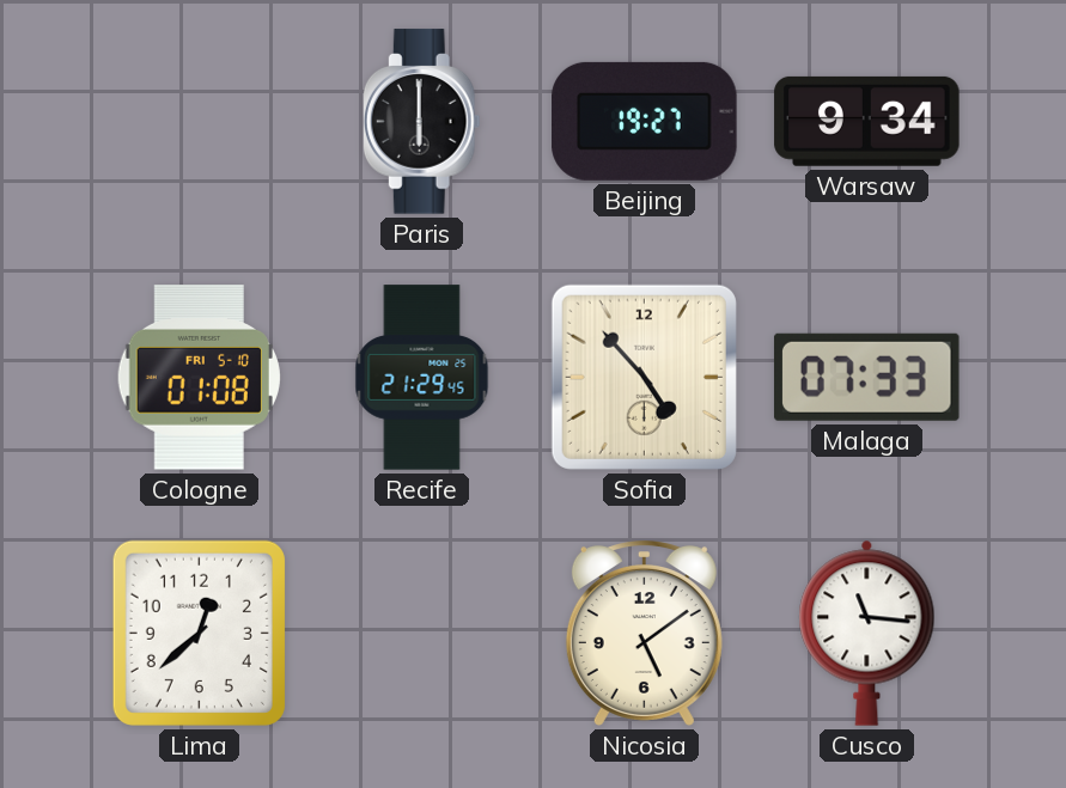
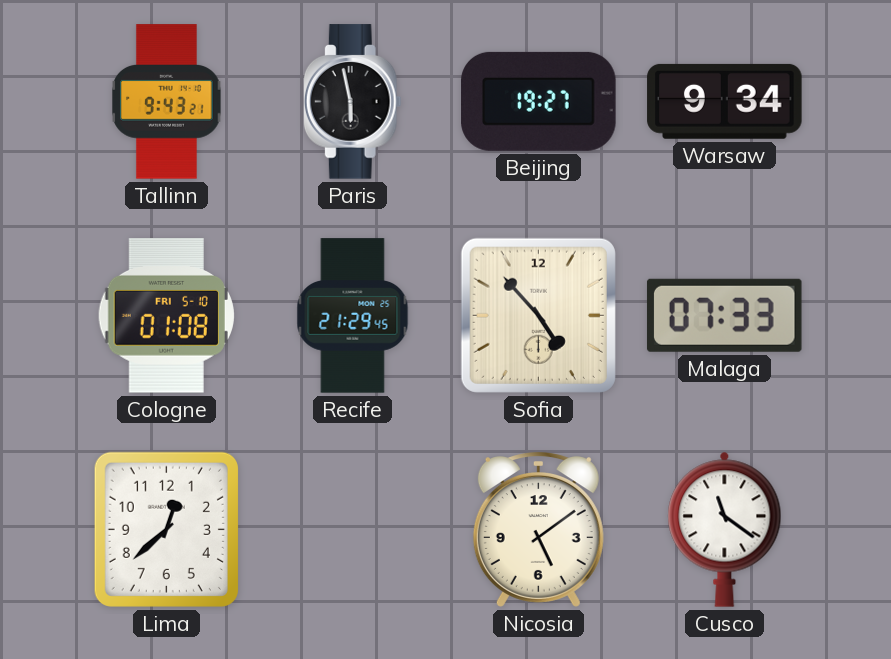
Tallinn: none -> 9:43 (167, 102)
Paris: 6:00 -> 5:58 (352, 102)
Cusco: 11:16 -> 11:21 (725, 529)
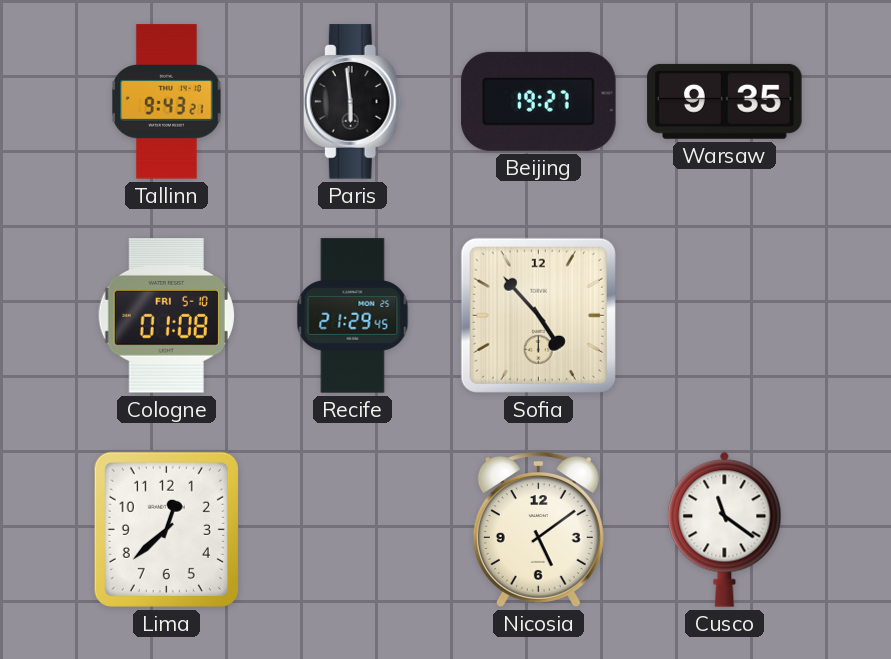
Paris: 5:58 -> 5:59 (352, 102)
Warsaw: 9:34 -> 9:35 (725, 101)
Malaga: 07:33 -> none (724, 315)
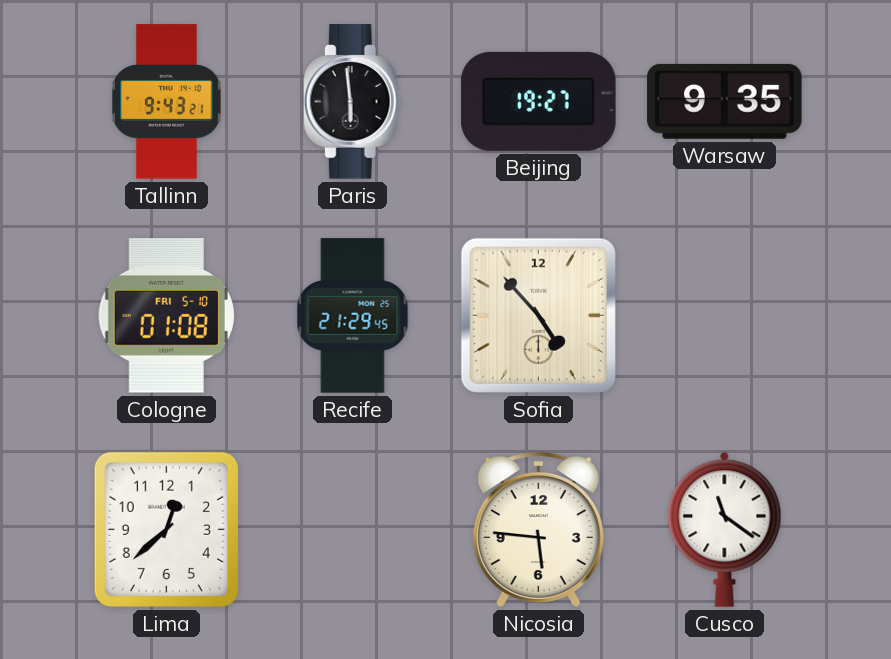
Nicosia: 5:09 -> 5:46 (538, 530)
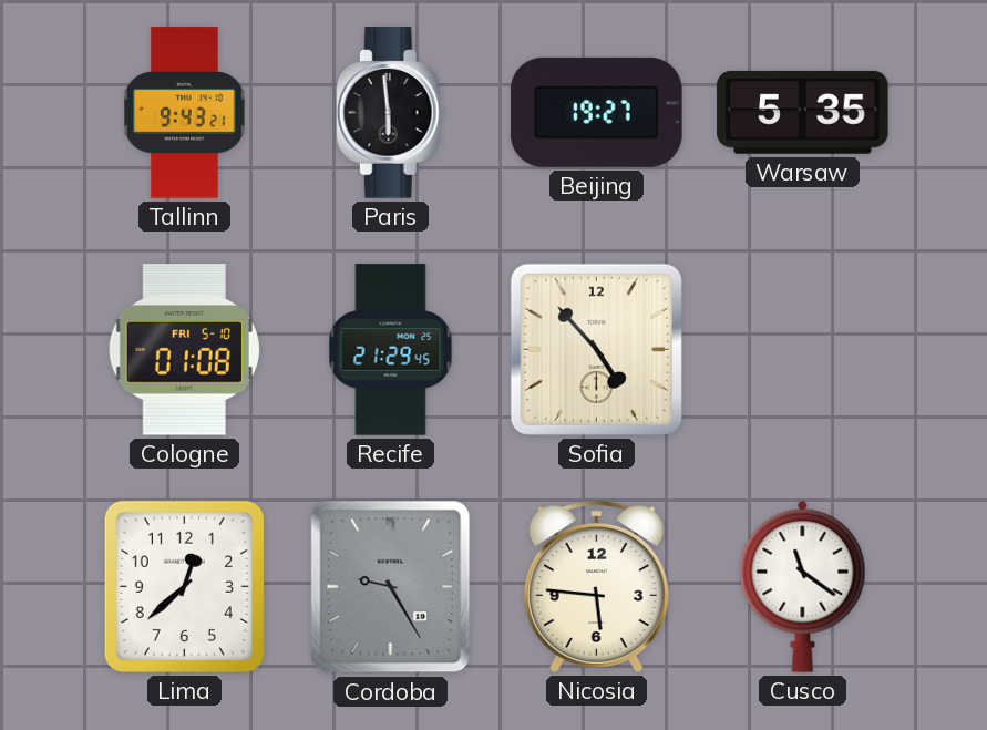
Warsaw: 9:35 -> 5:35 (803, 112)
Cordoba: none -> 9:25 (391, 587)
